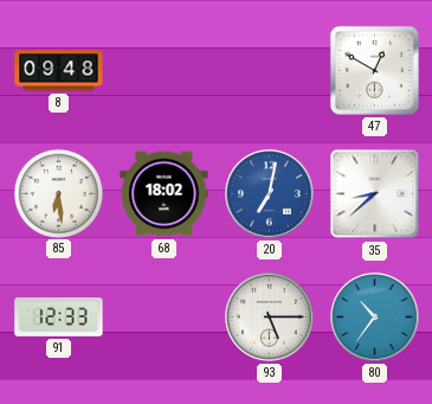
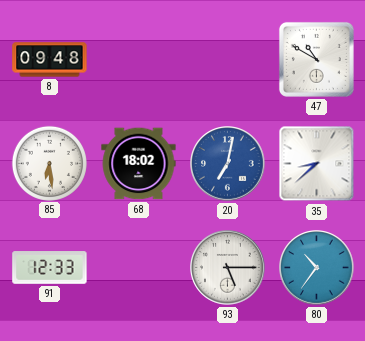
47: 12:50 -> 10:50 (316, 59)
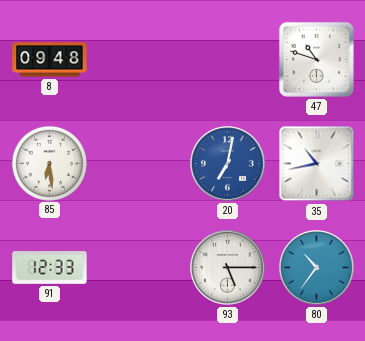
47: 10:50 -> 10:48 (316, 59)
68: 18:02 -> none (139, 164)
35: 8:38 -> 10:43 (317, 164)
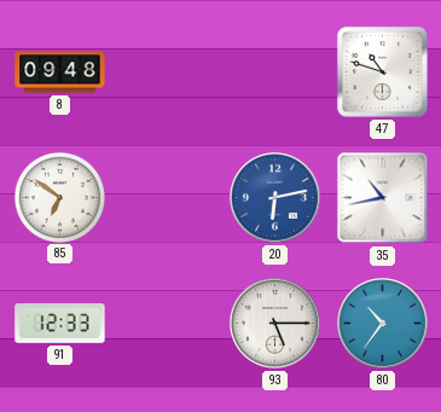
85: 6:29 -> 6:51 (59, 197)
20: 7:02 -> 6:13 (275, 198)
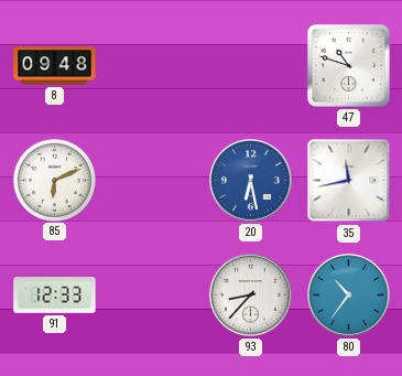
85: 6:51 -> 6:11 (54, 180)
20: 6:13 -> 6:28 (251, 181)
35: 10:43 -> 11:43 (349, 181)
93: 5:15 -> 8:37 (251, 296)
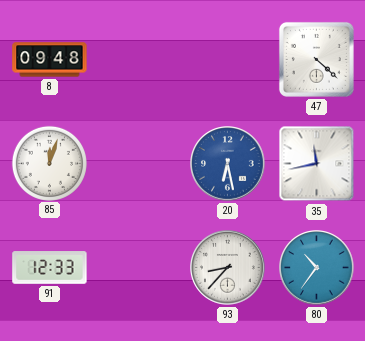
47: 10:48 -> 4:22 (316, 59)
85: 6:11 -> 12:03 (49, 163)
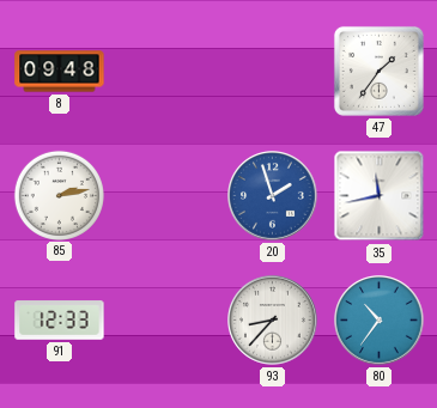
47: 4:22 -> 1:36 (378, 71)
85: 12:03 -> 2:13 (59, 195)
20: 6:28 -> 1:57 (273, 196)
